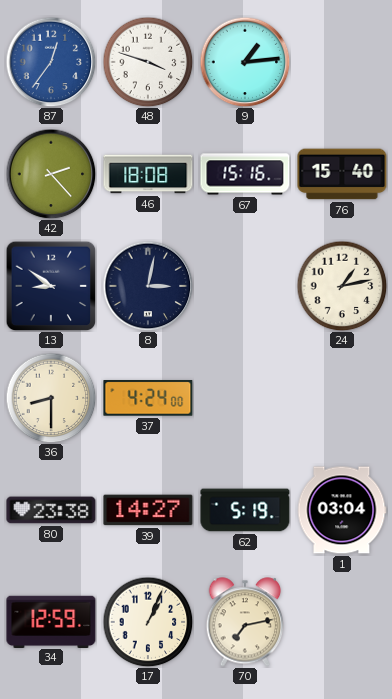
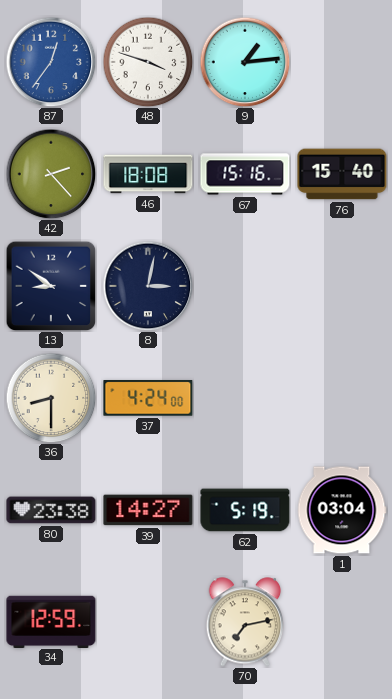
24: 1:13 -> none (342, 286)
17: 1:04 -> none (148, 622)
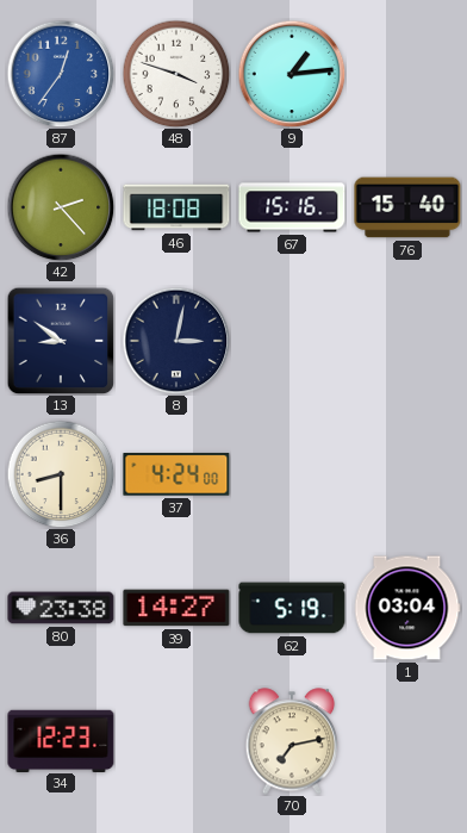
34: 12:59 -> 12:23 (61, 740)
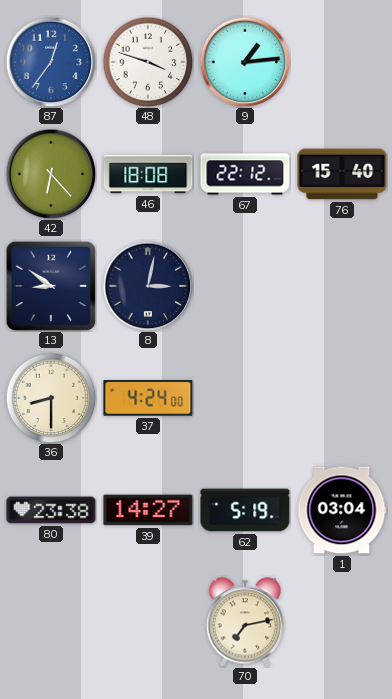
42: 2:23 -> 6:23 (51, 174)
67: 15:16 -> 22:12 (245, 174)
34: 12:23 -> none (61, 740)
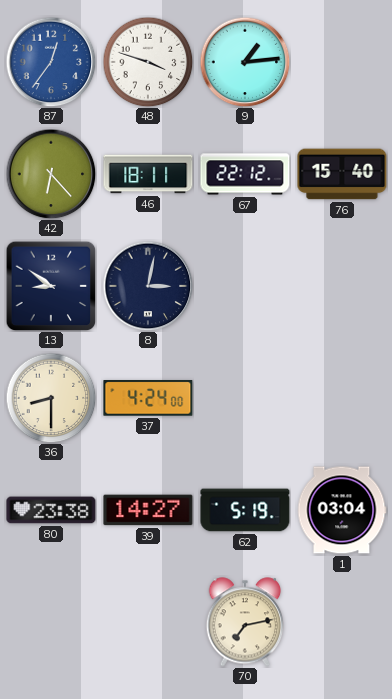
46: 18:08 -> 18:11 (148, 174)
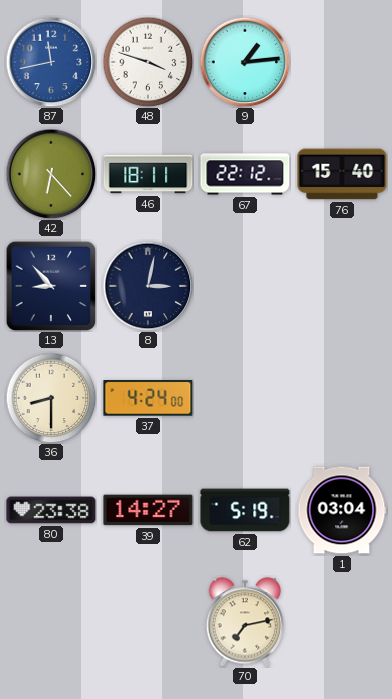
87: 12:36 -> 11:43 (51, 62)
13: 8:51 -> 8:53 (51, 286)
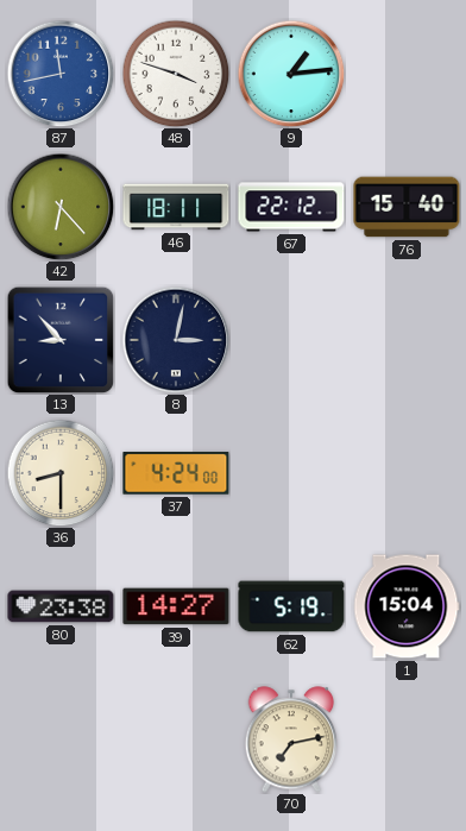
1: 03:04 -> 15:04 (407, 606)
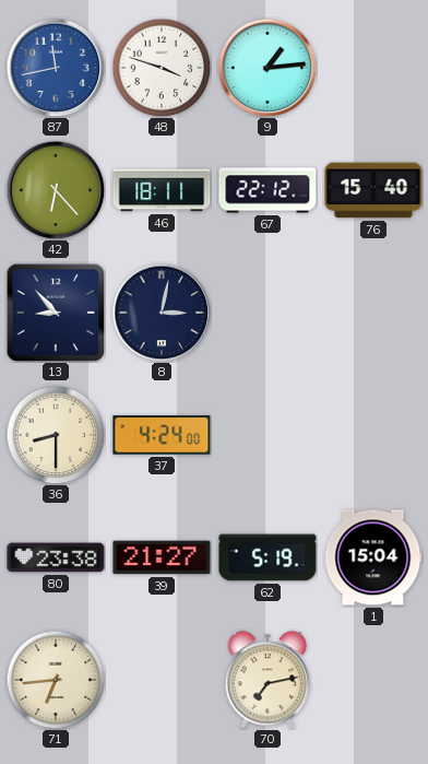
39: 14:27 -> 21:27 (162, 557)
71: none -> 6:44 (56, 680)
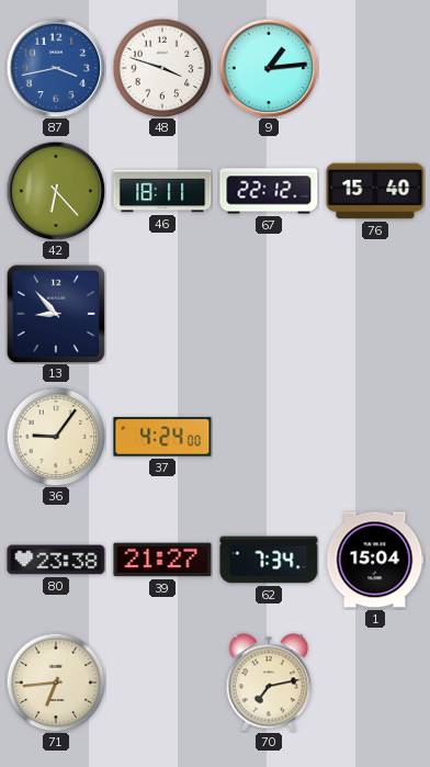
87: 11:43 -> 3:43 (56, 68)
8: 3:02 -> none (162, 313)
36: 8:30 -> 9:06 (56, 437)
62: 5:19 -> 7:34 (269, 560)
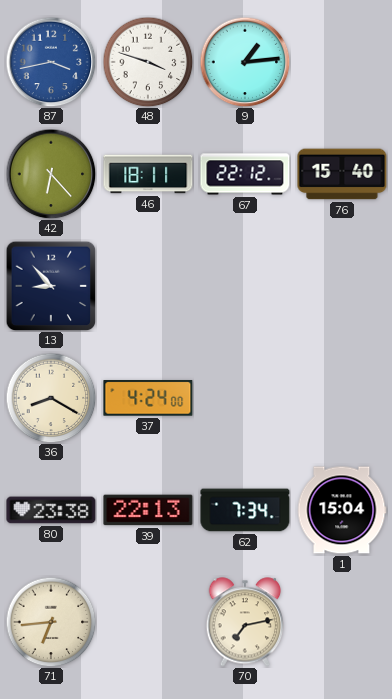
36: 9:06 -> 8:20 (51, 398)
39: 21:27 -> 22:13 (148, 510)
